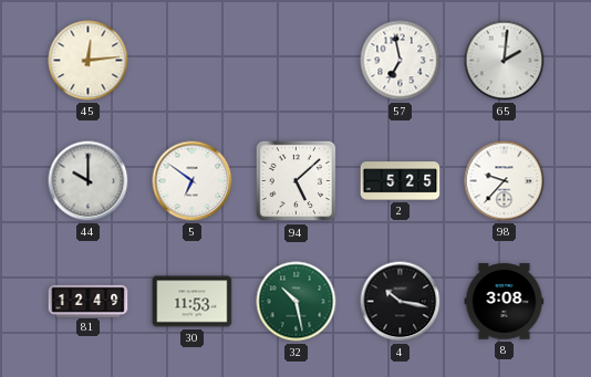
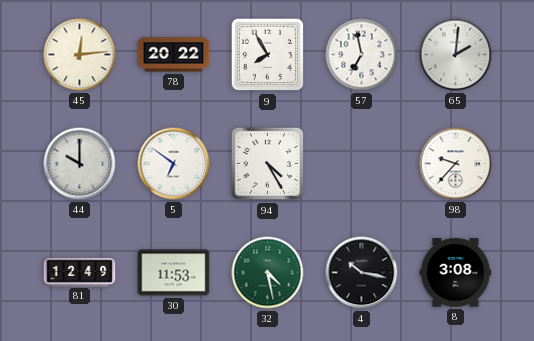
78: none -> 20:22 (174, 55)
9: none -> 7:55 (268, 55)
94: 5:08 -> 4:25 (268, 164)
2: 5:25 -> none (401, 181)
32: 10:28 -> 4:28 (268, 273)
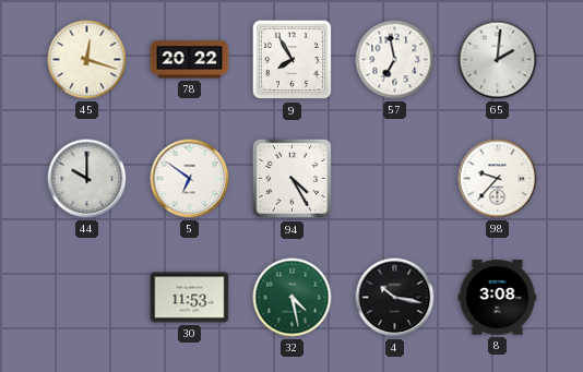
45: 12:14 -> 12:18 (87, 60)
81: 12:49 -> none (80, 272)
